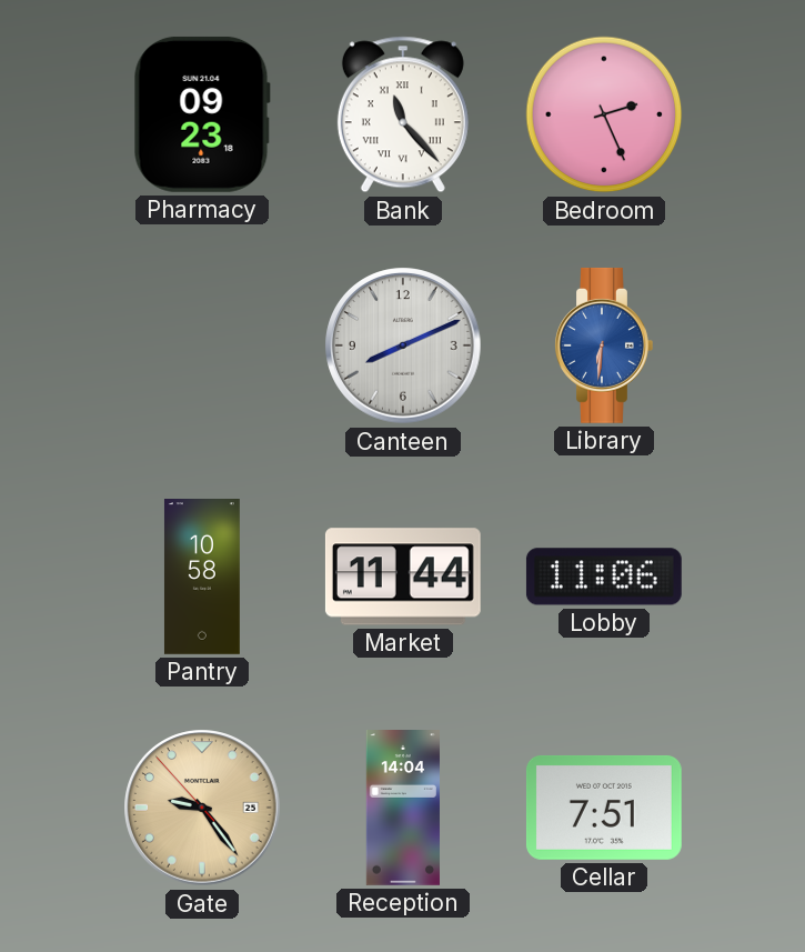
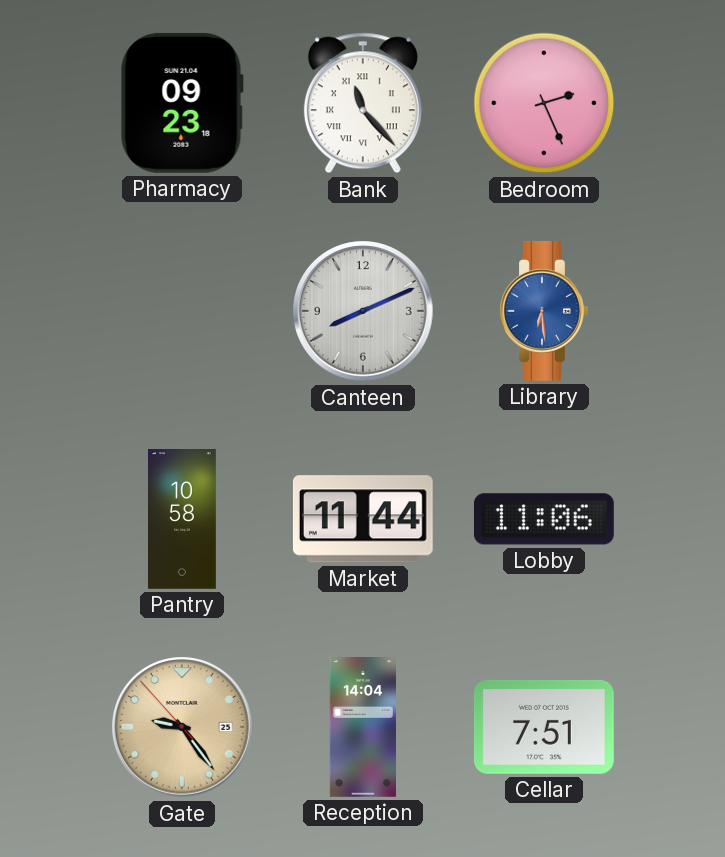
Library: 6:31 -> 6:29 (544, 311)
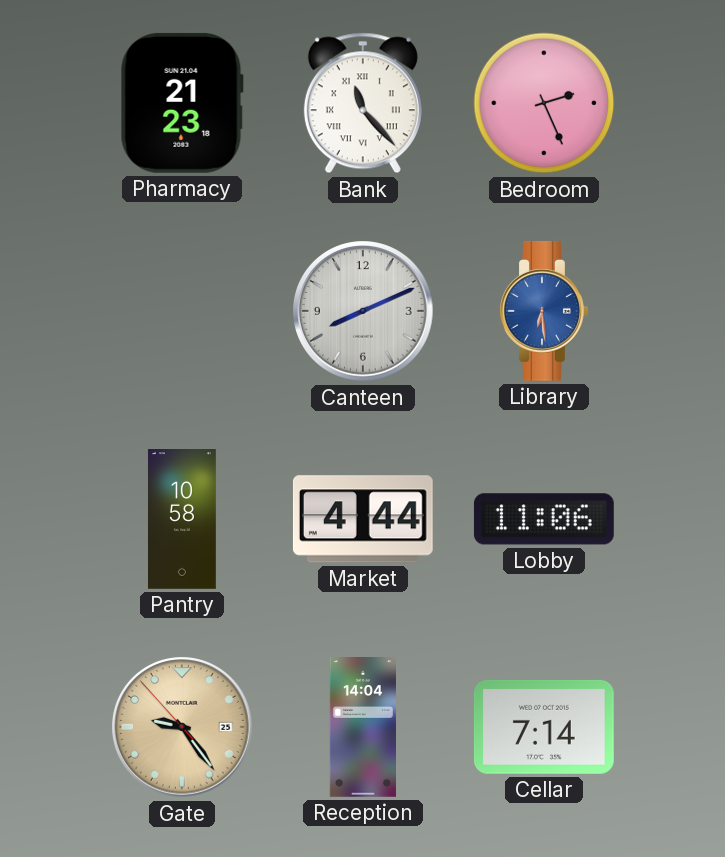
Pharmacy: 09:23 -> 21:23 (182, 103)
Market: 11:44 -> 4:44 (363, 519)
Cellar: 7:51 -> 7:14 (544, 727)
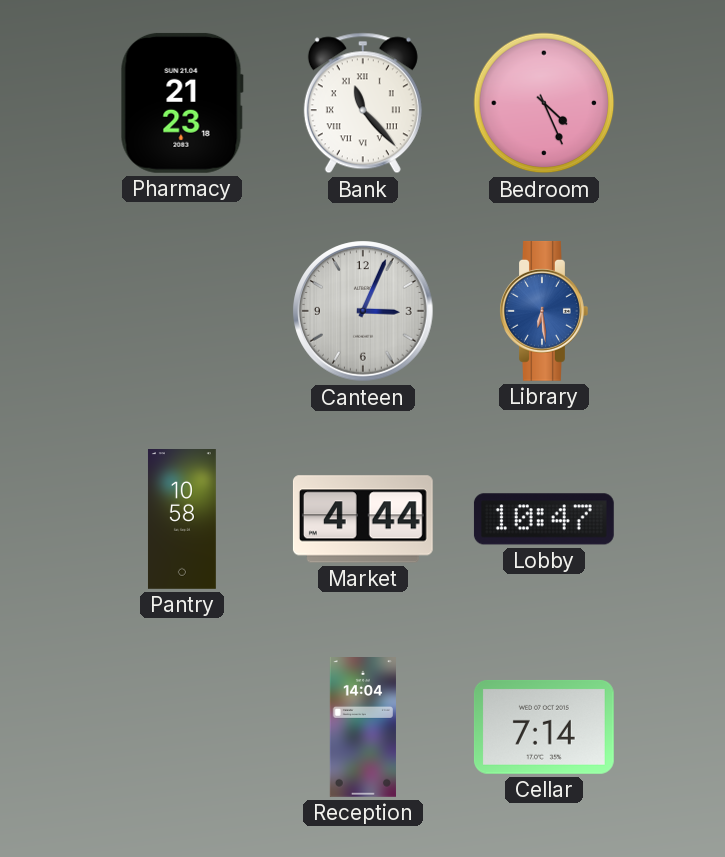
Bedroom: 2:26 -> 4:26 (544, 103)
Canteen: 8:11 -> 3:04 (363, 311)
Lobby: 11:06 -> 10:47 (544, 519)
Gate: 9:23 -> none (182, 727)
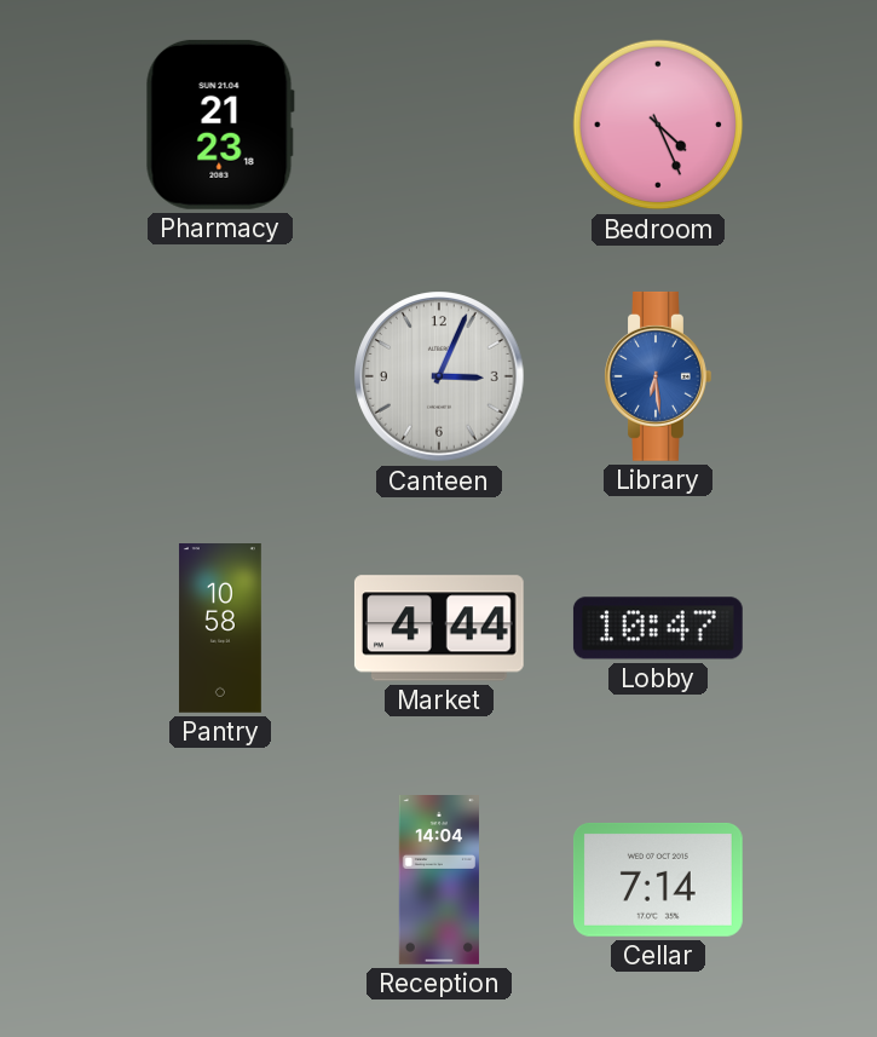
Bank: 11:23 -> none (363, 103)
